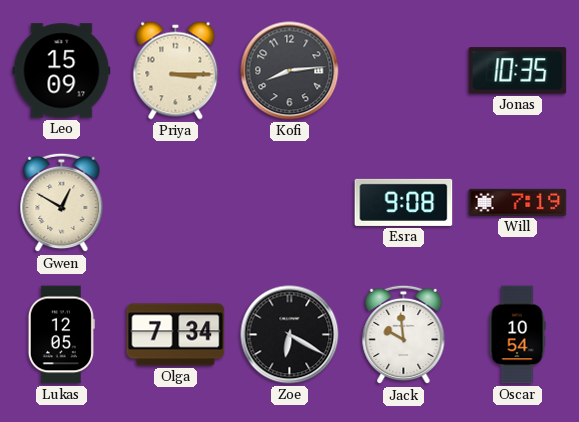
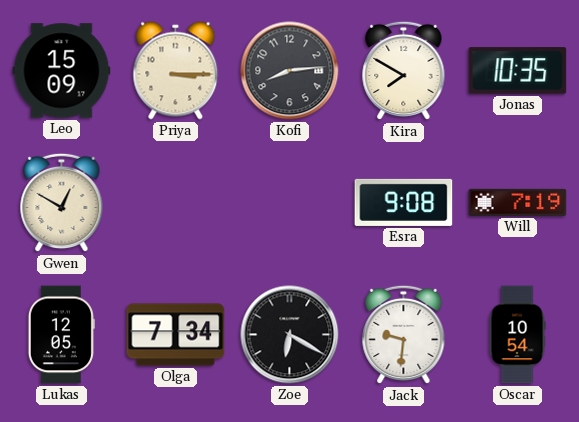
Kira: none -> 7:50 (404, 71)
Jack: 9:59 -> 9:31 (404, 335)
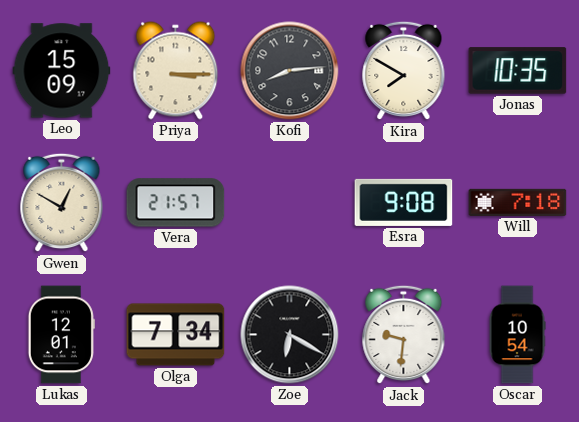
Vera: none -> 21:57 (176, 203)
Will: 7:19 -> 7:18 (518, 202)
Lukas: 12:05 -> 12:01 (61, 335)
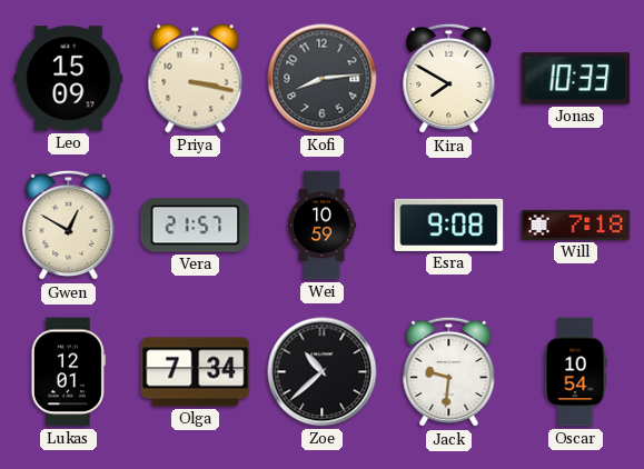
Priya: 3:15 -> 3:17 (196, 79)
Jonas: 10:35 -> 10:33 (576, 79)
Wei: none -> 10:59 (323, 226)
Zoe: 6:20 -> 10:38 (323, 372)
